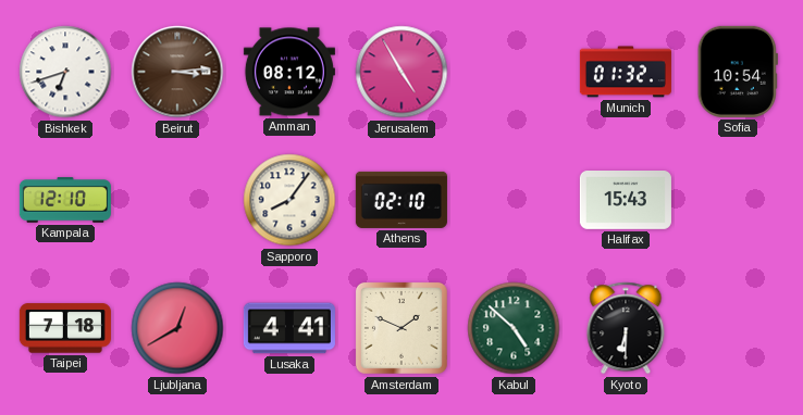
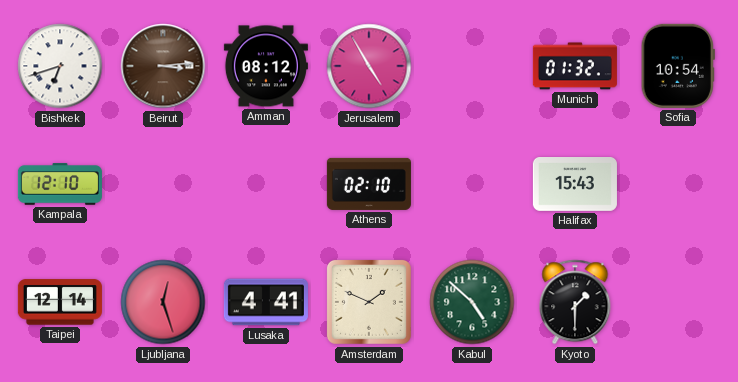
Sapporo: 8:06 -> none (289, 200)
Taipei: 7:18 -> 12:14 (60, 302)
Ljubljana: 12:40 -> 12:27 (163, 302)
Kyoto: 6:30 -> 1:30 (575, 302)
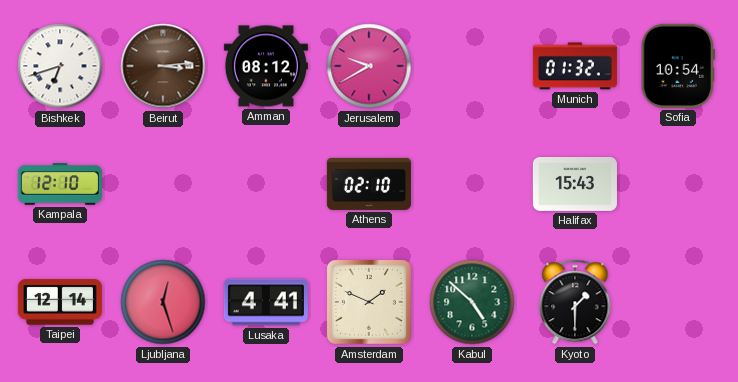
Jerusalem: 4:55 -> 9:40 (369, 66)
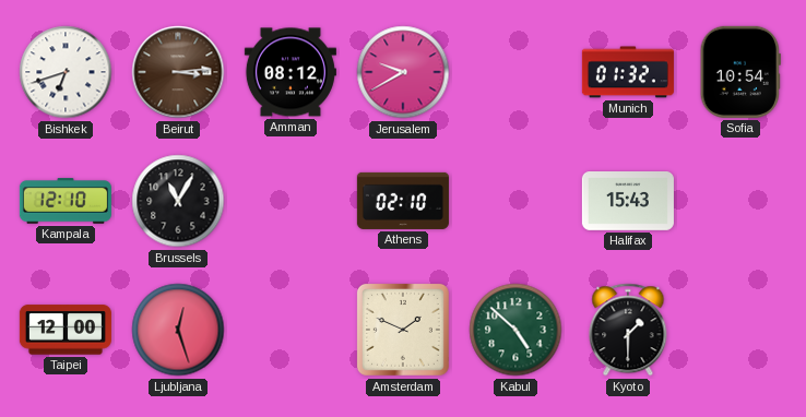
Brussels: none -> 11:05 (178, 201)
Taipei: 12:14 -> 12:00 (66, 330)
Lusaka: 4:41 -> none (266, 302)
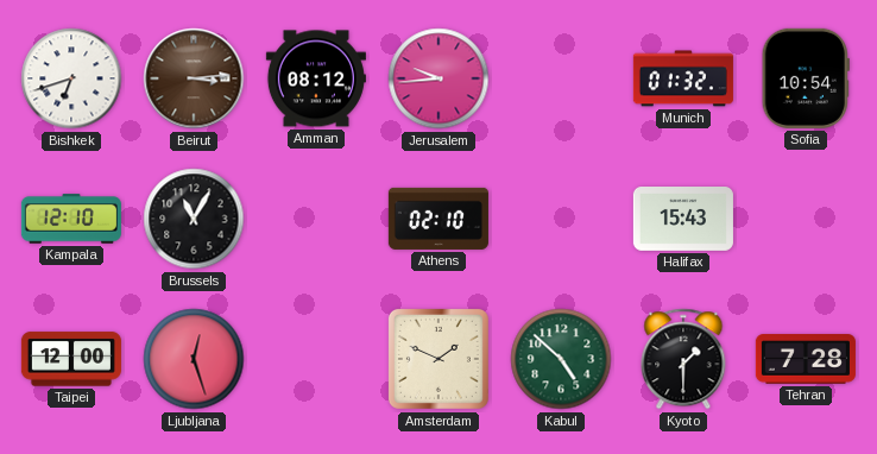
Jerusalem: 9:40 -> 9:44 (438, 78)
Tehran: none -> 7:28 (806, 359)
